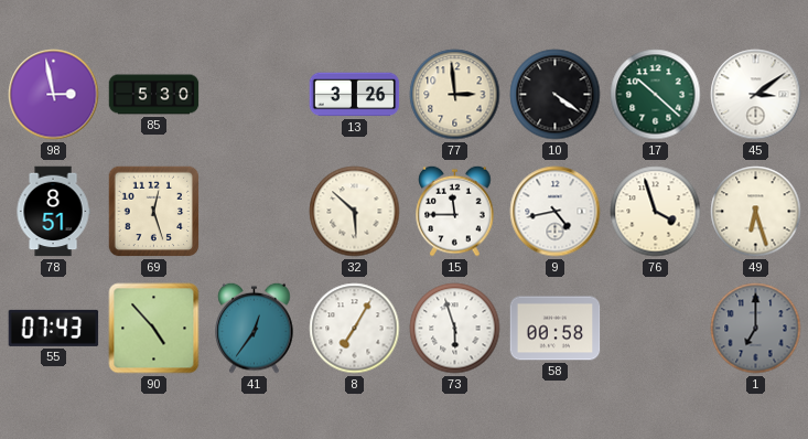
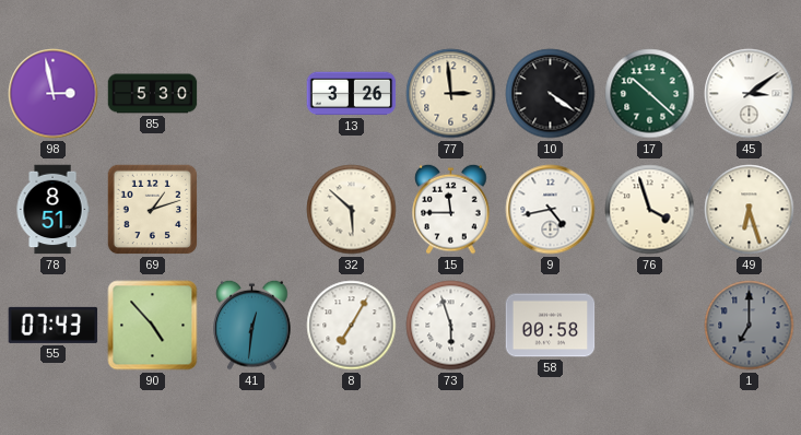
69: 12:27 -> 1:12 (153, 210)
41: 12:36 -> 12:31 (252, 325)
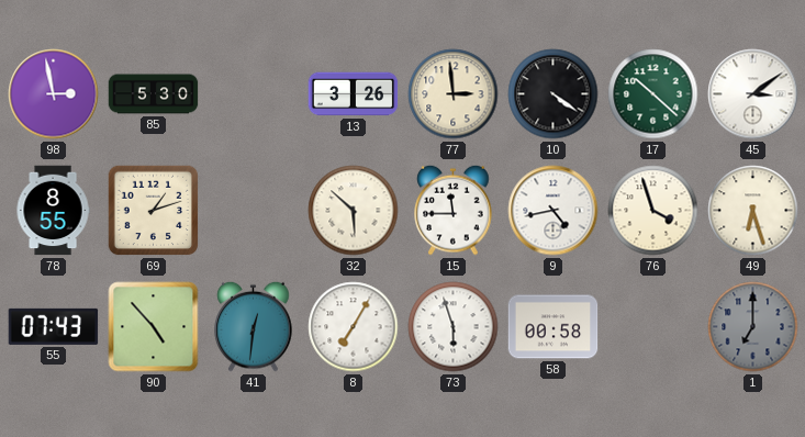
78: 8:51 -> 8:55 (53, 211)
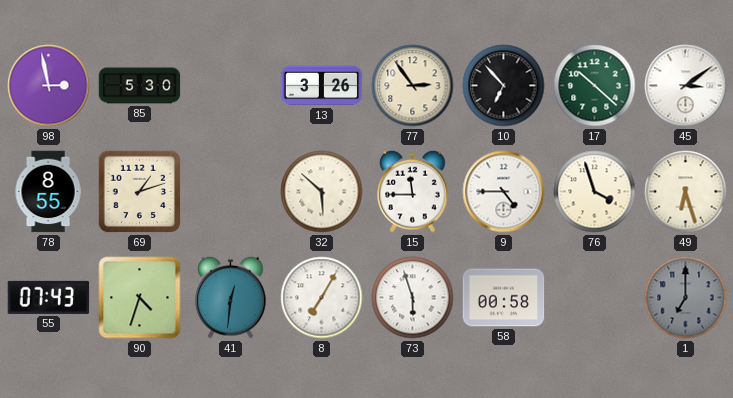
77: 2:59 -> 2:54 (413, 86)
10: 4:21 -> 6:53 (504, 86)
9: 4:43 -> 4:45 (504, 192)
90: 4:53 -> 4:33 (140, 298)
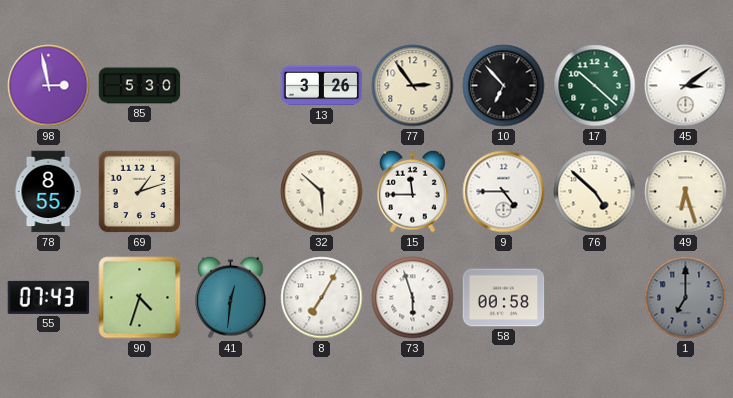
76: 3:57 -> 4:52 (595, 192)
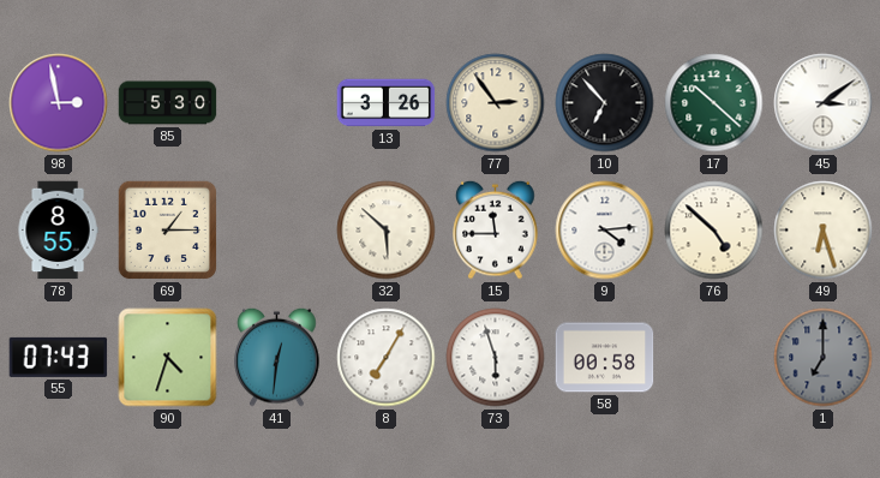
69: 1:12 -> 1:15 (168, 231)
9: 4:45 -> 4:14 (605, 231)
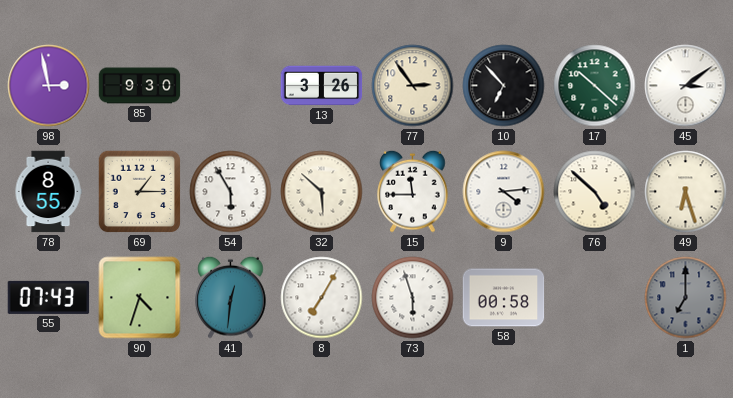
85: 5:30 -> 9:30 (140, 86)
54: none -> 5:55 (231, 192)
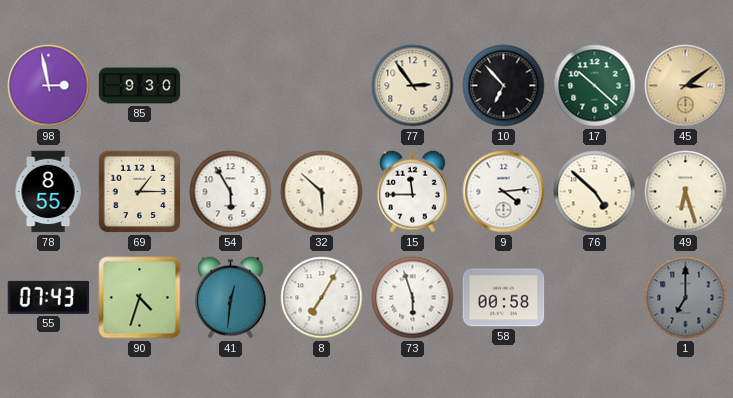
13: 3:26 -> none (322, 86)
45 dial: white -> champagne (686, 86)
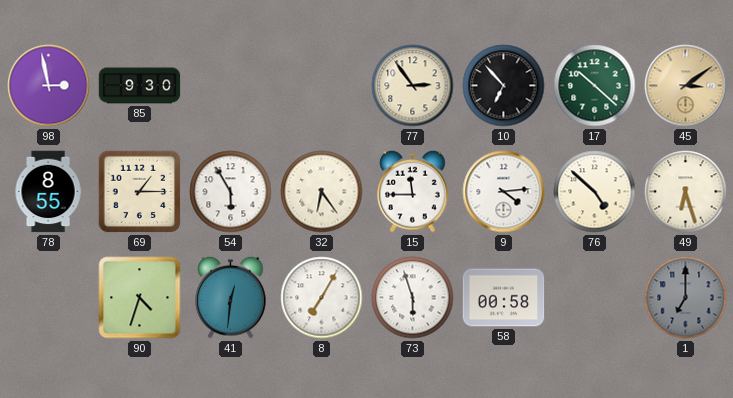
32: 5:52 -> 6:24 (322, 192)
55: 07:43 -> none (49, 297)
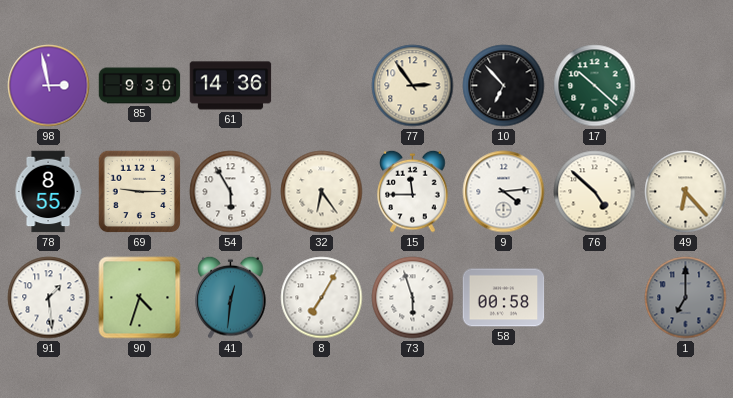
61: none -> 14:36 (231, 86)
45: 3:09 -> none (686, 86)
69: 1:15 -> 9:15 (140, 192)
49: 6:27 -> 6:23 (686, 192)
91: none -> 1:29 (49, 298)
